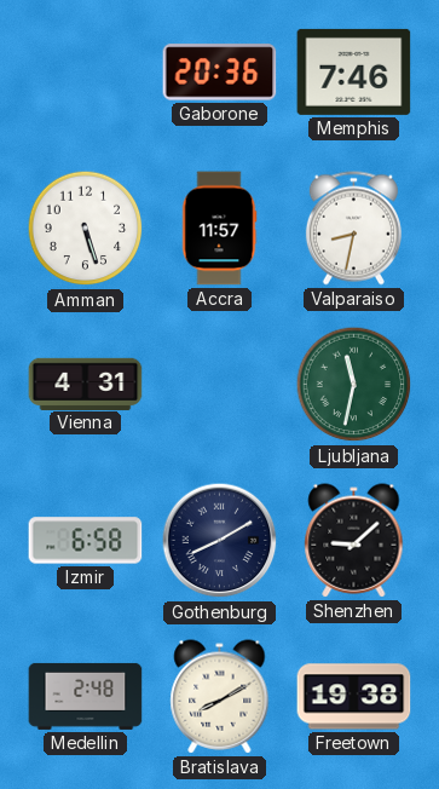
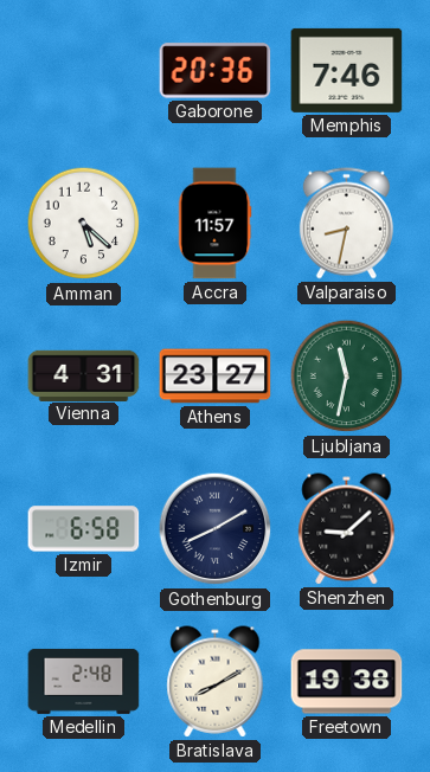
Amman: 5:27 -> 5:22 (84, 224)
Athens: none -> 23:27 (216, 377)
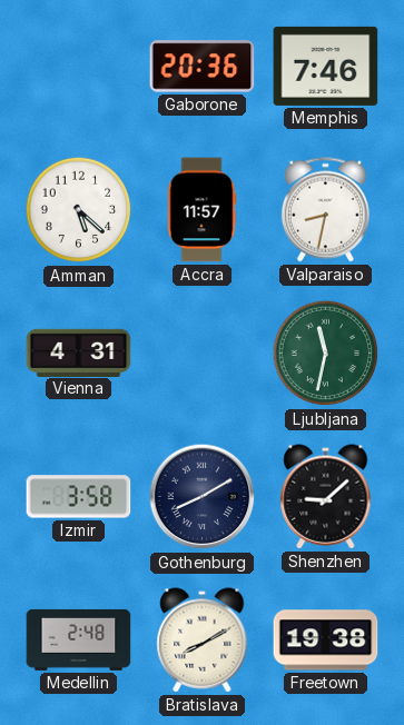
Athens: 23:27 -> none (216, 377)
Izmir: 6:58 -> 3:58 (79, 497)
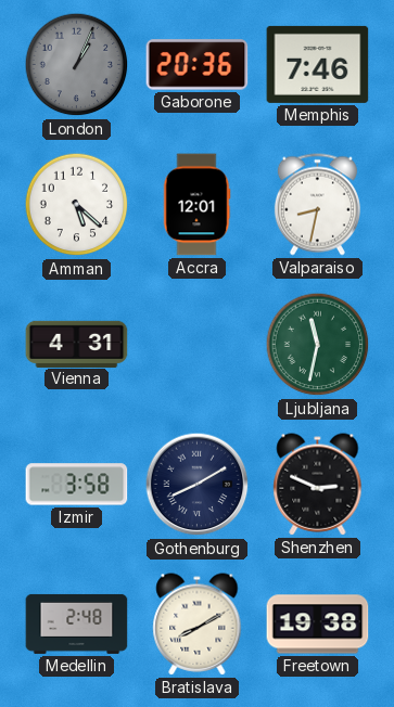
London: none -> 1:04 (77, 65)
Accra: 11:57 -> 12:01 (196, 205)
Shenzhen: 9:08 -> 2:49 (318, 485)
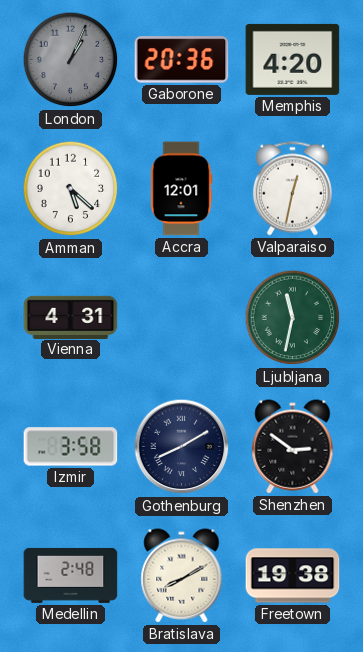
Memphis: 7:46 -> 4:20 (293, 59)
Valparaiso: 8:32 -> 12:32 (292, 189)
Shenzhen: 2:49 -> 2:51 (293, 447)
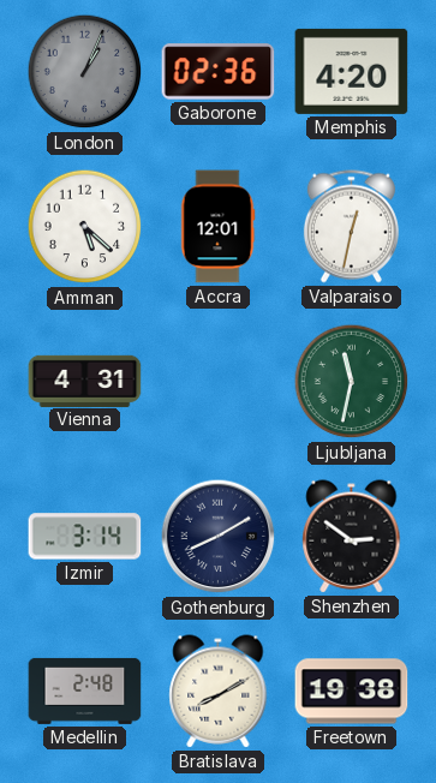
Gaborone: 20:36 -> 02:36 (219, 72)
Izmir: 3:58 -> 3:14 (85, 537)
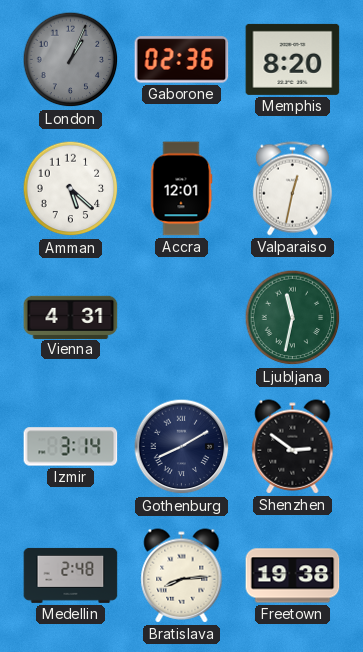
Memphis: 4:20 -> 8:20 (293, 59)
Bratislava: 8:10 -> 8:14 (182, 576)
